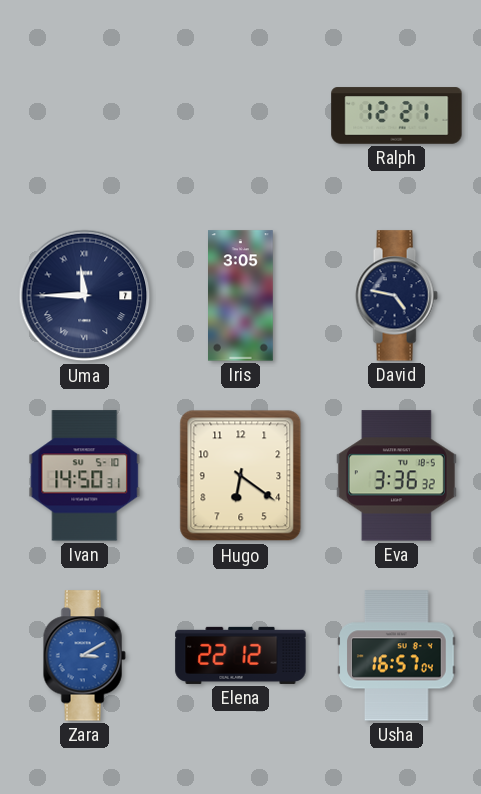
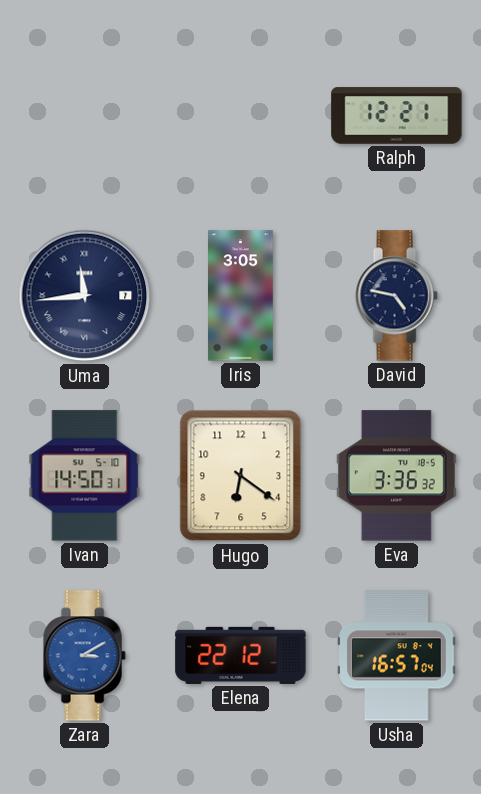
Uma: 11:45 -> 11:44 (85, 296)
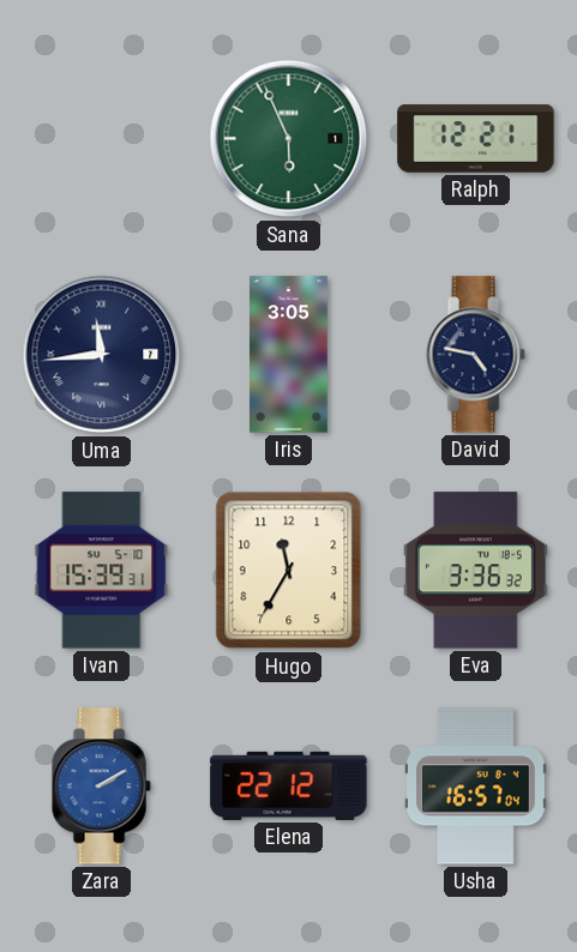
Sana: none -> 5:56 (289, 139)
Ivan: 14:50 -> 15:39 (102, 571)
Hugo: 6:21 -> 11:35 (289, 571)
Zara: 3:10 -> 2:10 (101, 787)
